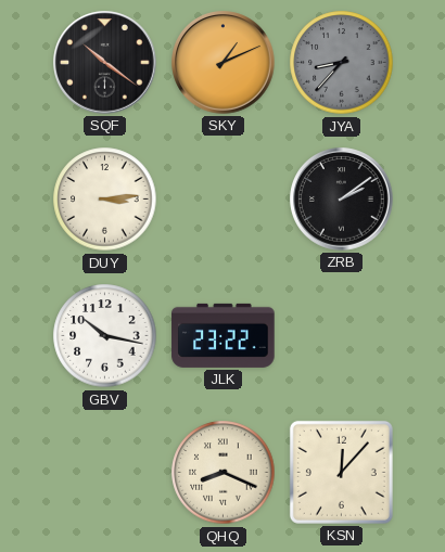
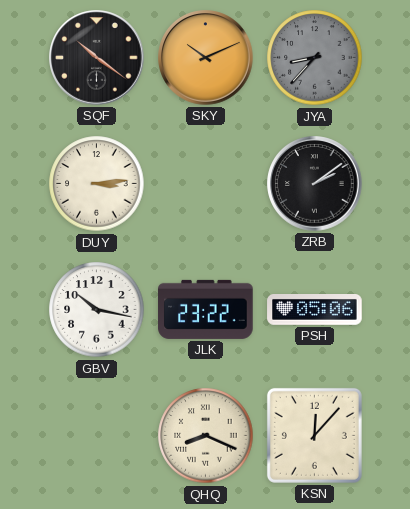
SKY: 1:11 -> 10:11 (206, 58)
PSH: none -> 05:06 (315, 310)
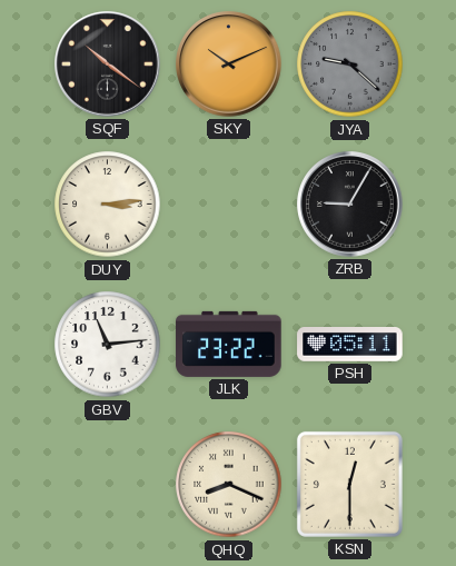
JYA: 8:37 -> 9:22 (350, 64)
ZRB: 2:09 -> 9:05 (350, 205)
GBV: 10:17 -> 11:14 (108, 345)
PSH: 05:06 -> 05:11 (350, 345)
KSN: 12:07 -> 12:30 (349, 484)
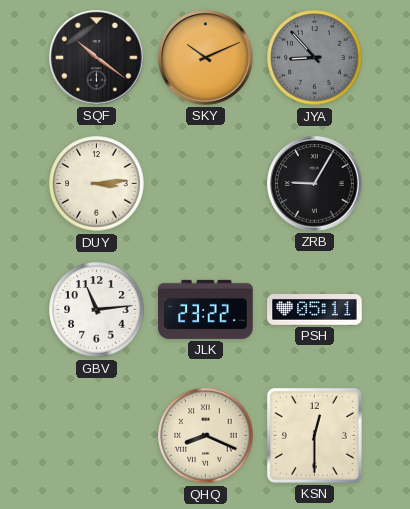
JYA: 9:22 -> 8:53 (315, 58)
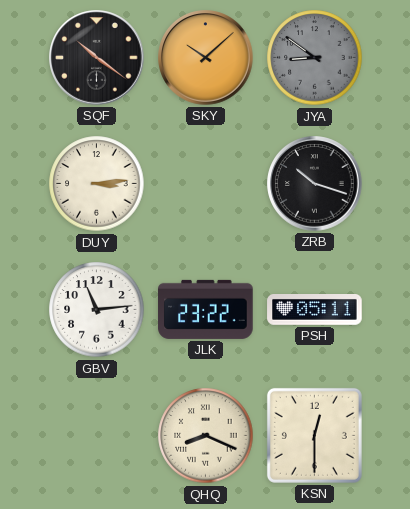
SKY: 10:11 -> 10:08 (206, 58)
JYA: 8:53 -> 8:51 (315, 58)
ZRB: 9:05 -> 10:18 (315, 184)
